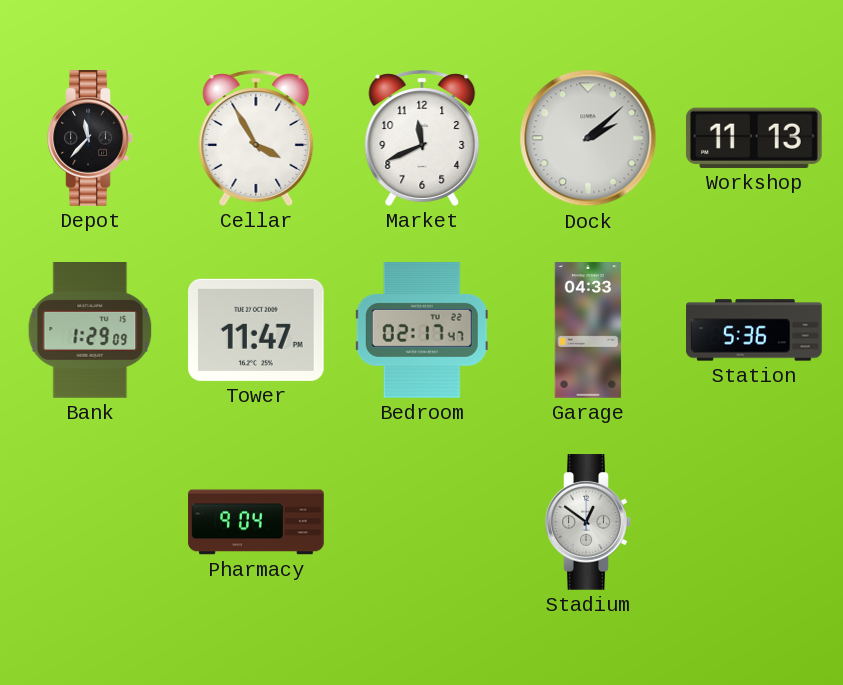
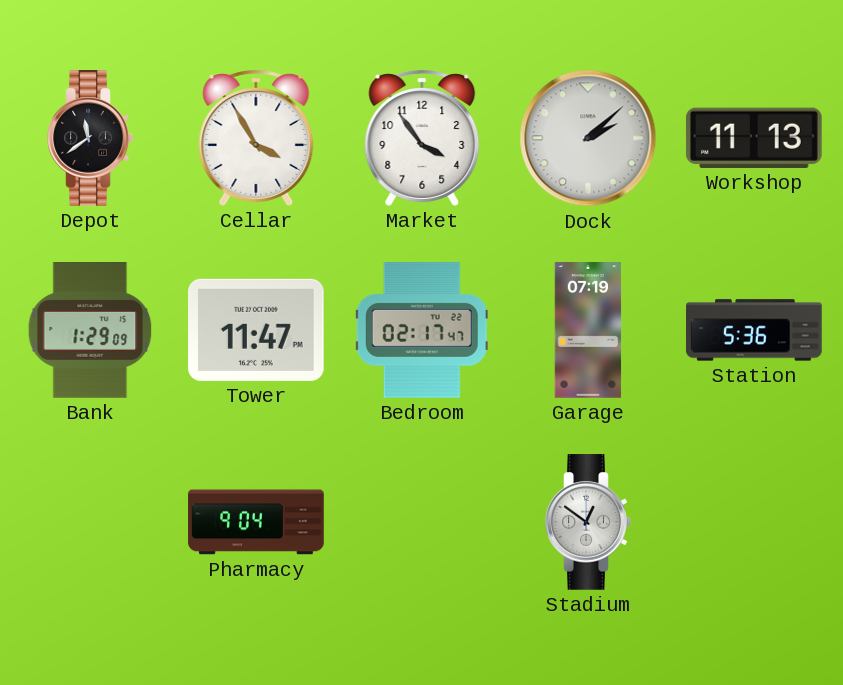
Depot: 11:37 -> 11:39 (90, 138)
Market: 11:41 -> 3:54 (422, 138)
Garage: 04:33 -> 07:19 (588, 330)
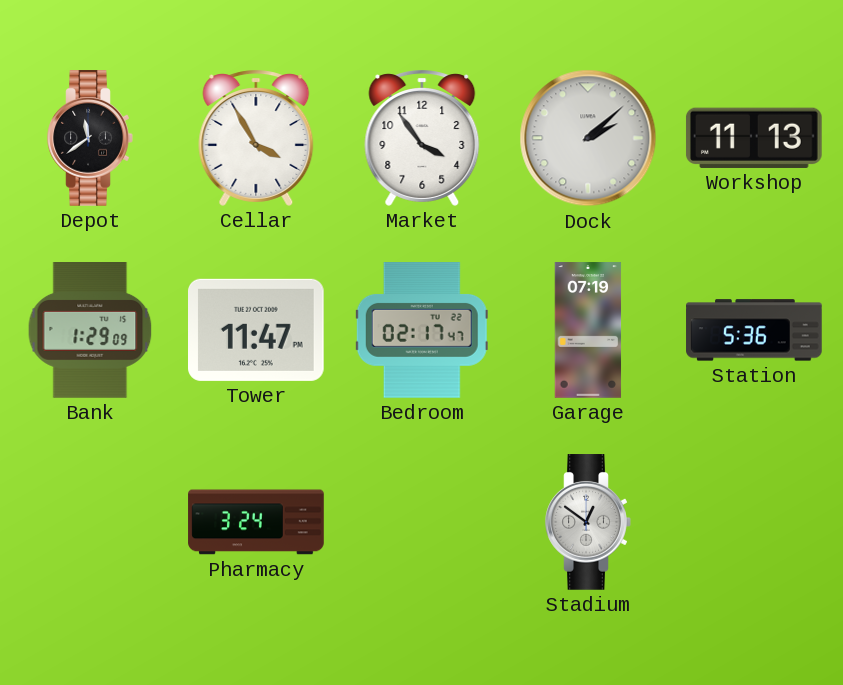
Pharmacy: 9:04 -> 3:24 (256, 522)
